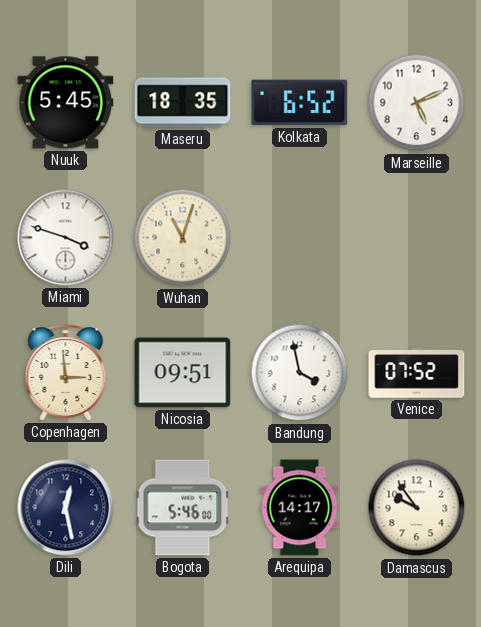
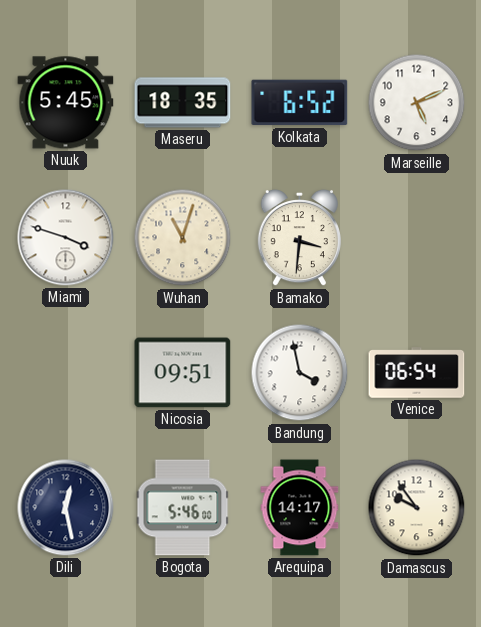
Bamako: none -> 3:31 (299, 238)
Copenhagen: 2:59 -> none (66, 373)
Venice: 07:52 -> 06:54 (417, 373)
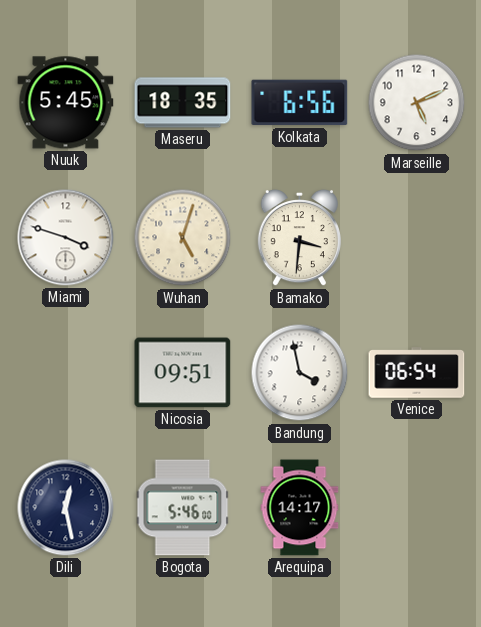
Kolkata: 6:52 -> 6:56 (300, 103)
Wuhan: 11:03 -> 5:03 (183, 238)
Damascus: 9:54 -> none (417, 508)
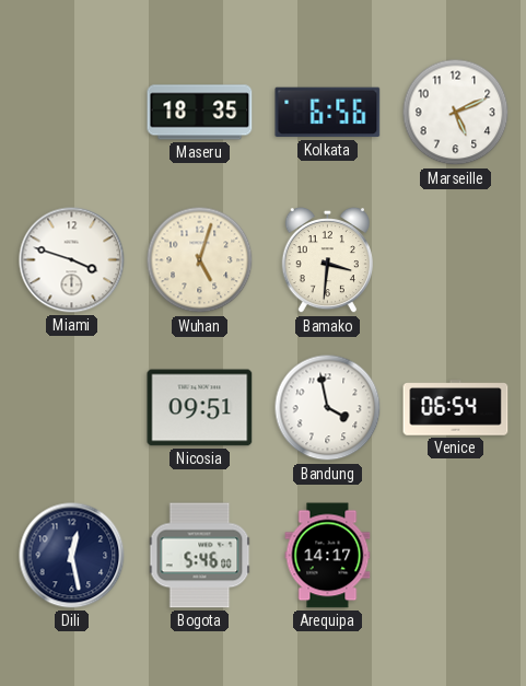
Nuuk: 5:45 -> none (66, 103)
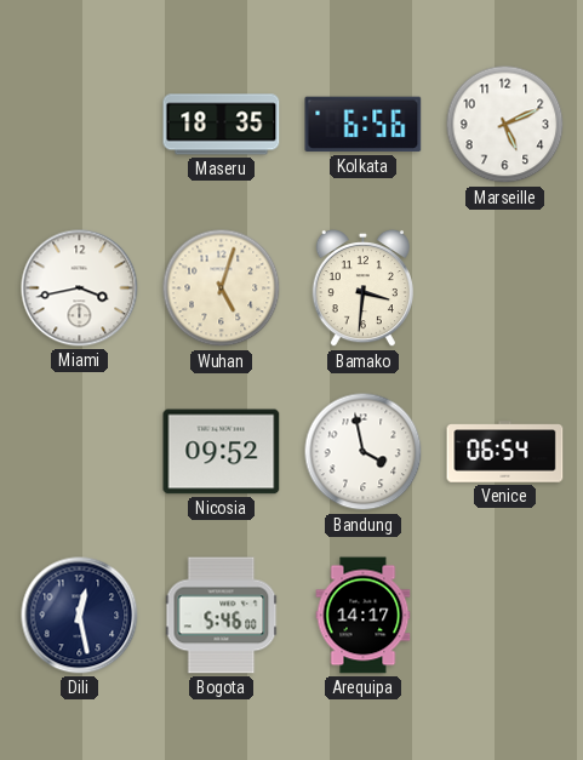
Miami: 3:48 -> 3:43 (80, 288)
Nicosia: 09:51 -> 09:52 (222, 452)
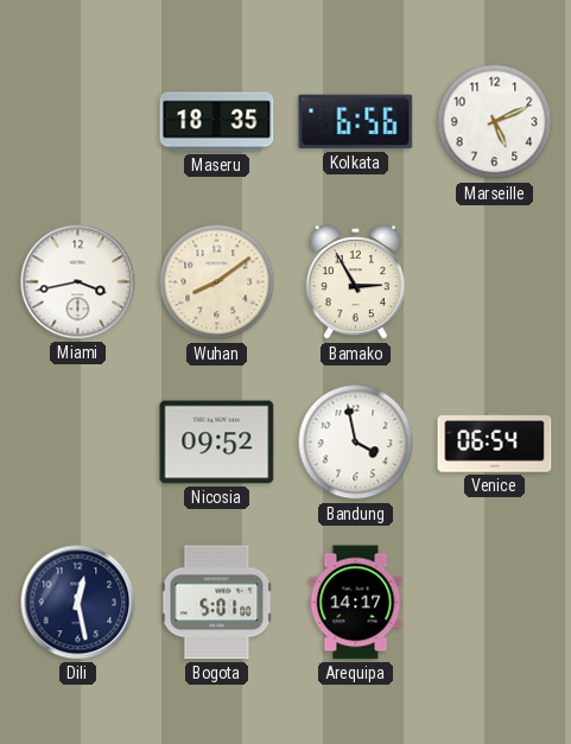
Wuhan: 5:03 -> 8:09 (217, 282)
Bamako: 3:31 -> 2:55 (355, 282)
Bogota: 5:46 -> 5:01 (217, 603)
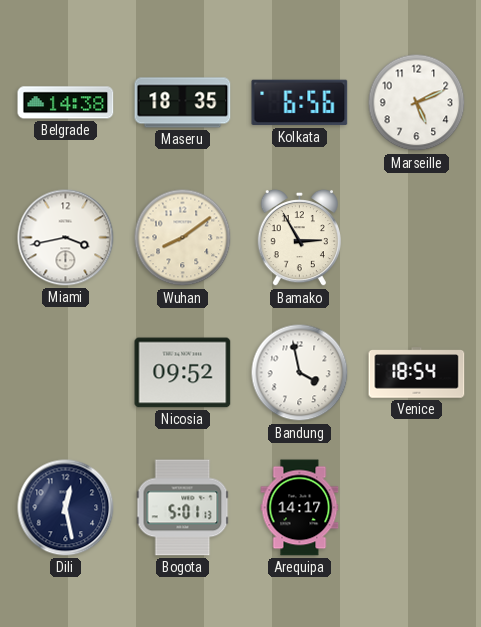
Belgrade: none -> 14:38 (66, 103)
Venice: 06:54 -> 18:54 (417, 373)
Bogota: 5:01:00 -> 5:01:13 (183, 508)
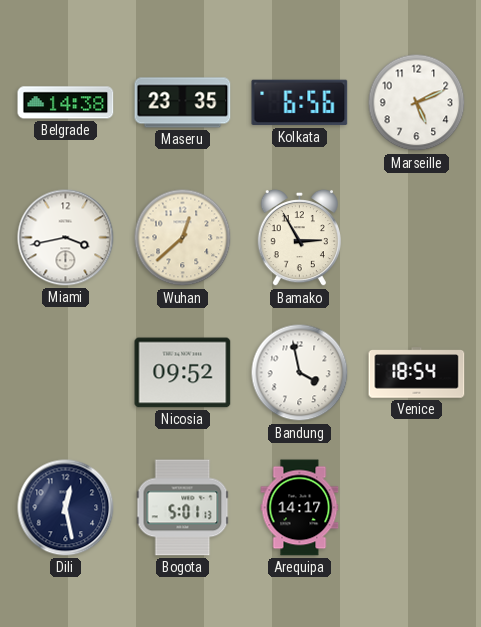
Maseru: 18:35 -> 23:35 (183, 103)
Wuhan: 8:09 -> 12:38 (183, 238)
